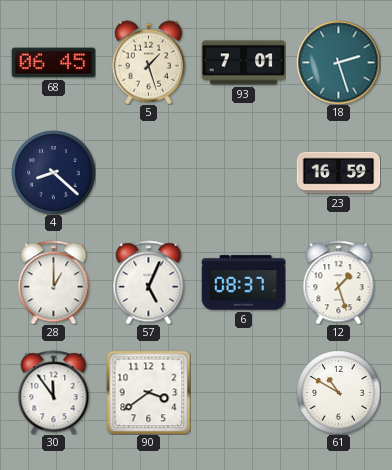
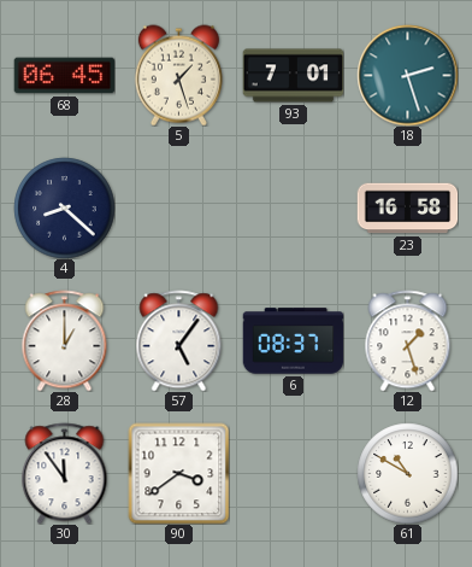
23: 16:59 -> 16:58 (407, 209)
57: 5:04 -> 5:06 (179, 340)
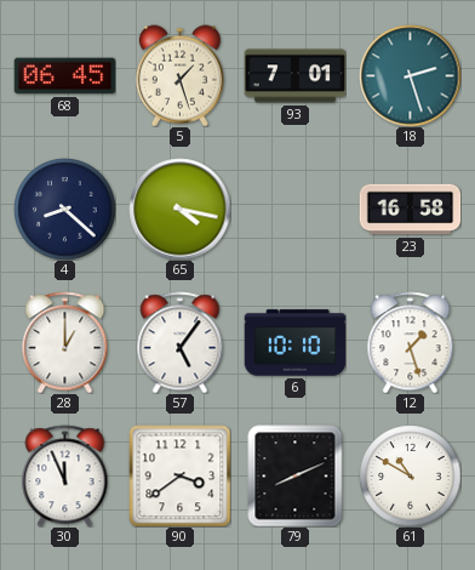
65: none -> 4:17 (179, 209)
6: 08:37 -> 10:10 (294, 343)
30: 11:54 -> 11:56 (65, 475)
79: none -> 8:11 (296, 475)
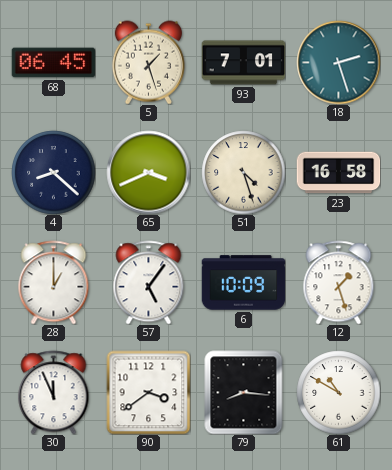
65: 4:17 -> 3:41 (148, 172)
51: none -> 4:27 (243, 172)
6: 10:10 -> 10:09 (243, 283)
79: 8:11 -> 8:16 (244, 392)
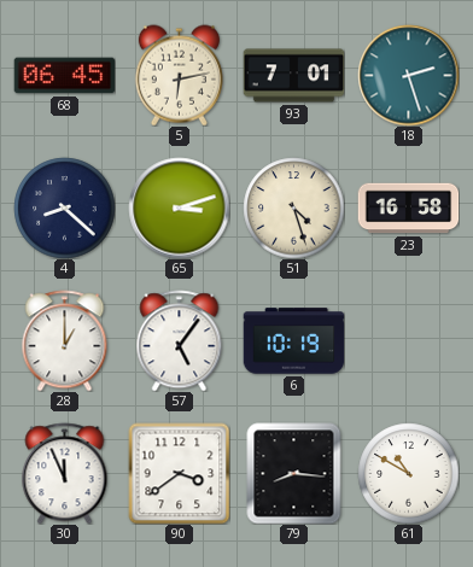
5: 1:27 -> 6:13 (179, 75)
65: 3:41 -> 3:12 (179, 207)
6: 10:09 -> 10:19 (293, 341)
12: 1:27 -> none (339, 282)
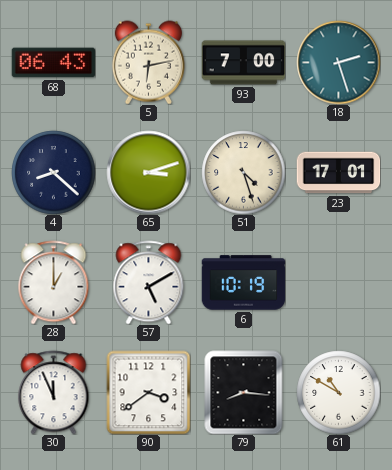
68: 06:45 -> 06:43 (53, 63)
93: 7:01 -> 7:00 (243, 63)
23: 16:58 -> 17:01 (338, 173)
57: 5:06 -> 5:10 (149, 282)
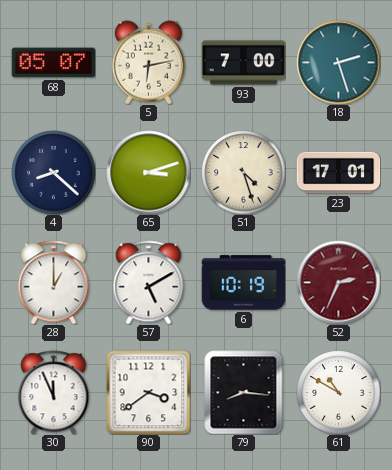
68: 06:43 -> 05:07 (53, 63)
52: none -> 2:34 (338, 282)
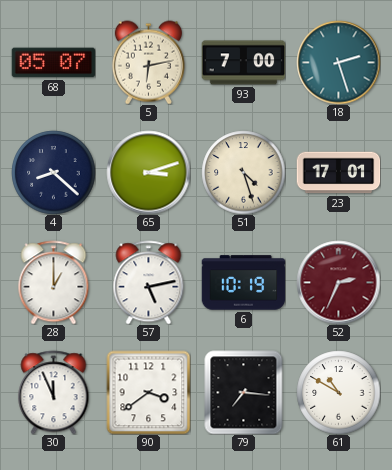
57: 5:10 -> 5:13 (149, 282)
79: 8:16 -> 7:16 (244, 392)
